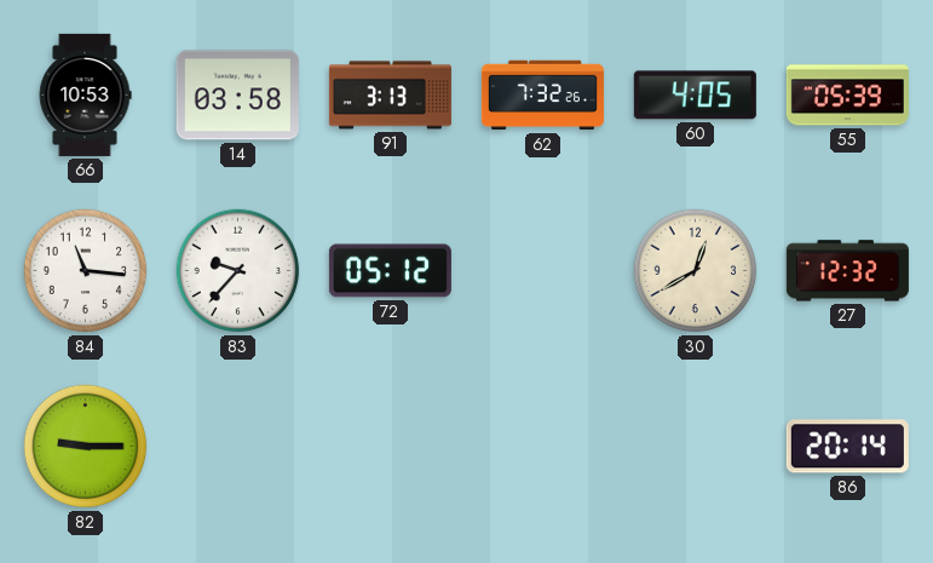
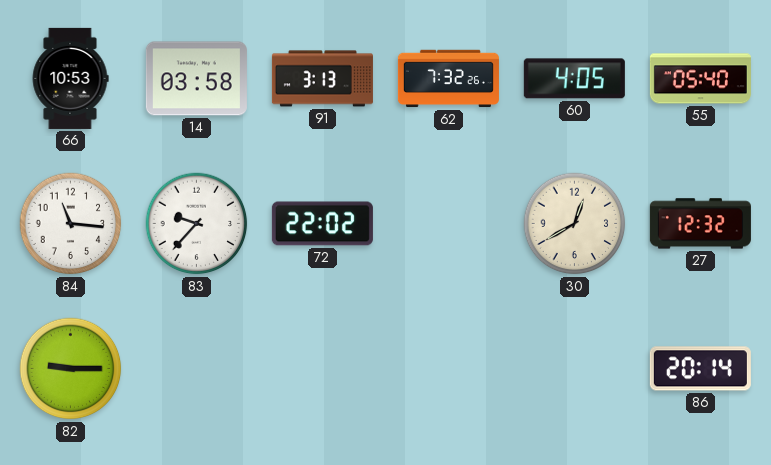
55: 05:39 -> 05:40 (700, 79)
72: 05:12 -> 22:02 (322, 224)
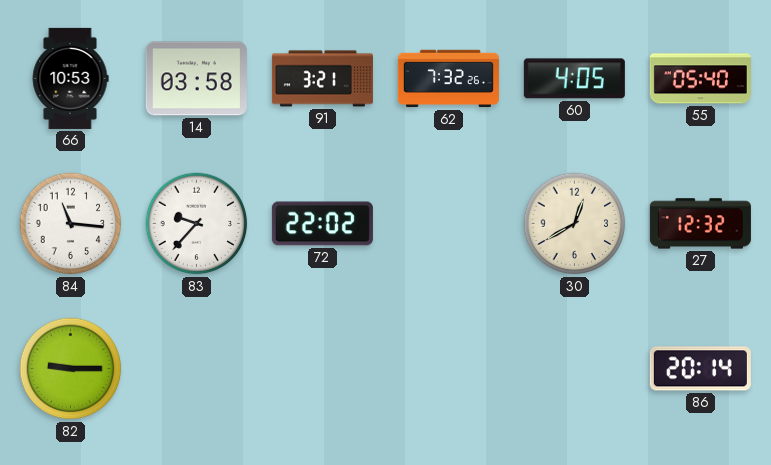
91: 3:13 -> 3:21 (322, 79)
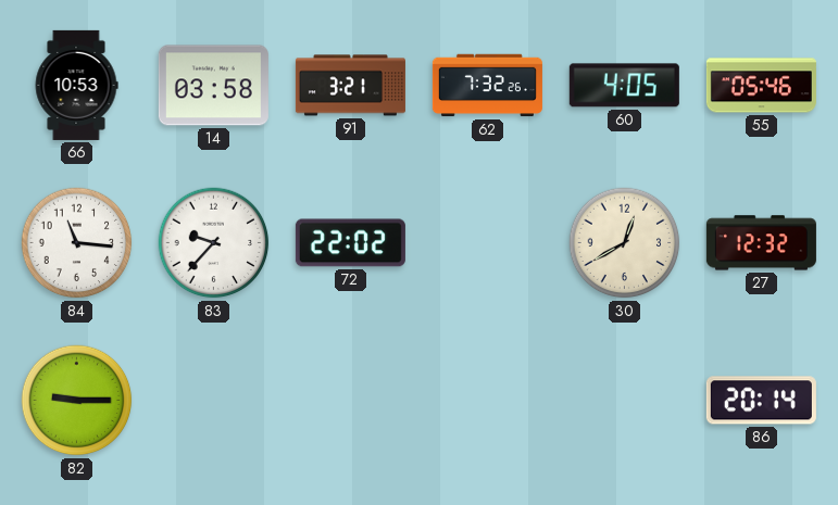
55: 05:40 -> 05:46 (761, 86)
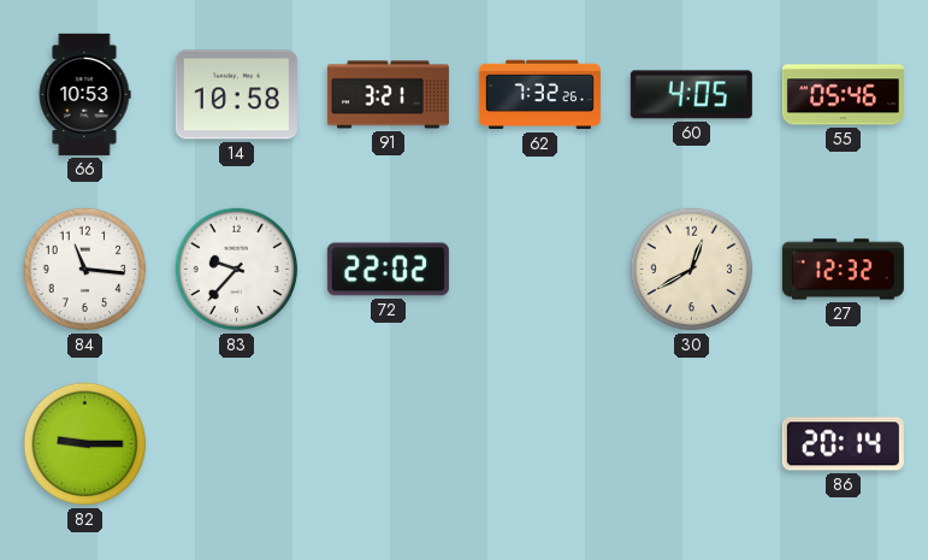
14: 03:58 -> 10:58 (236, 95)
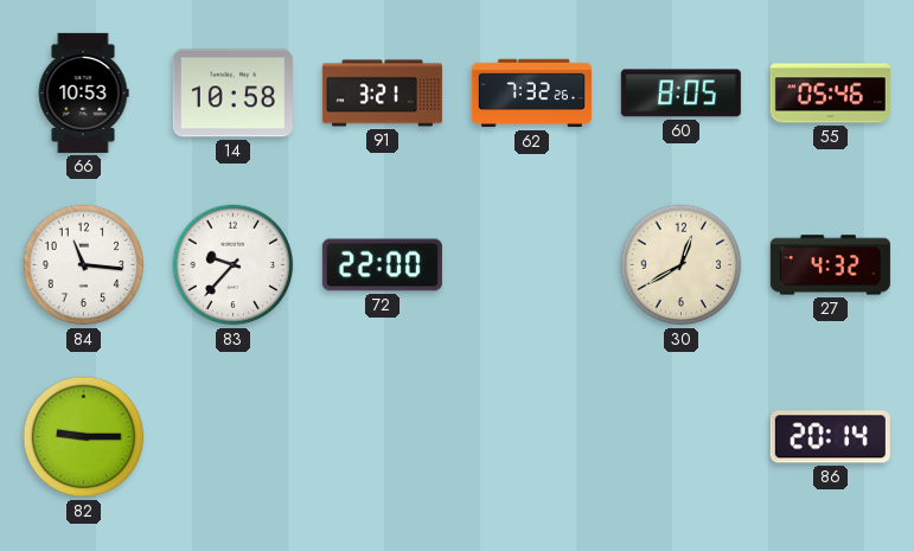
60: 4:05 -> 8:05 (680, 94)
72: 22:02 -> 22:00 (382, 265)
27: 12:32 -> 4:32 (830, 265)
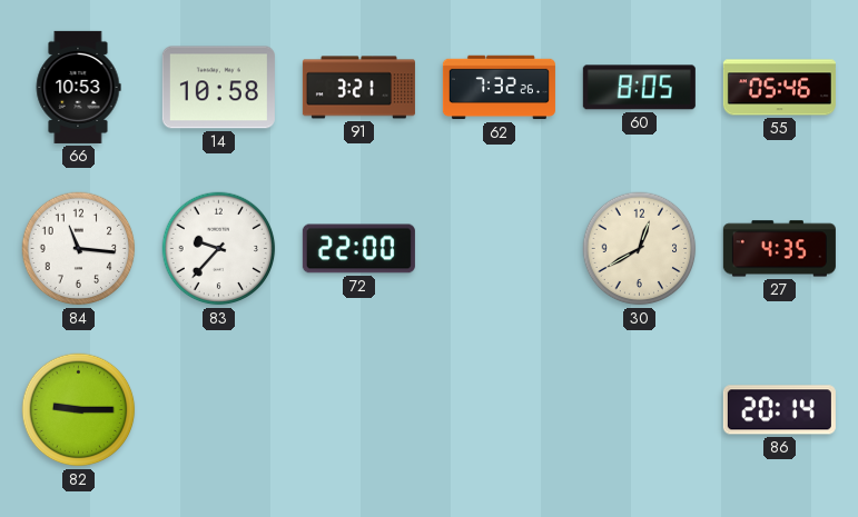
27: 4:32 -> 4:35 (779, 249)
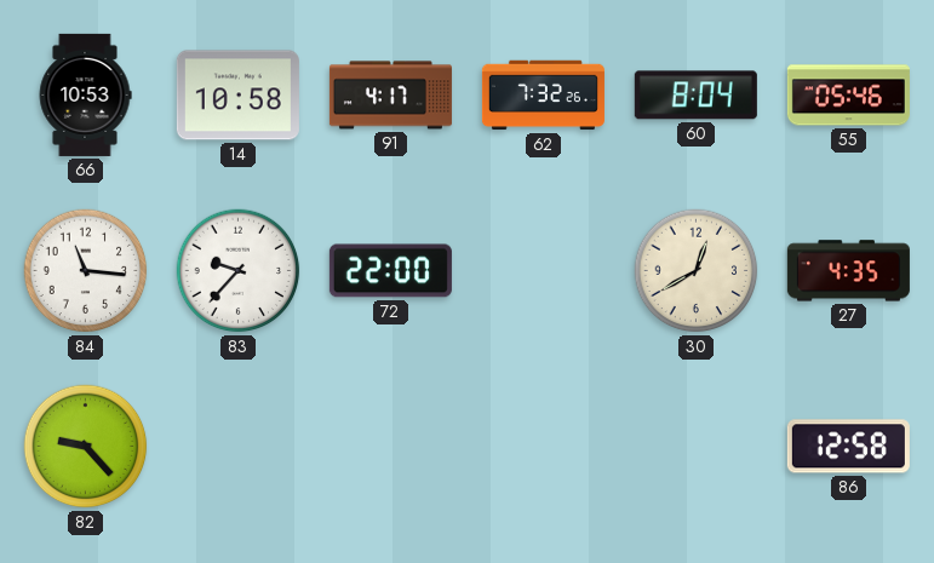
91: 3:21 -> 4:17 (390, 96)
60: 8:05 -> 8:04 (695, 96)
82: 9:15 -> 9:23 (86, 447)
86: 20:14 -> 12:58 (848, 447)
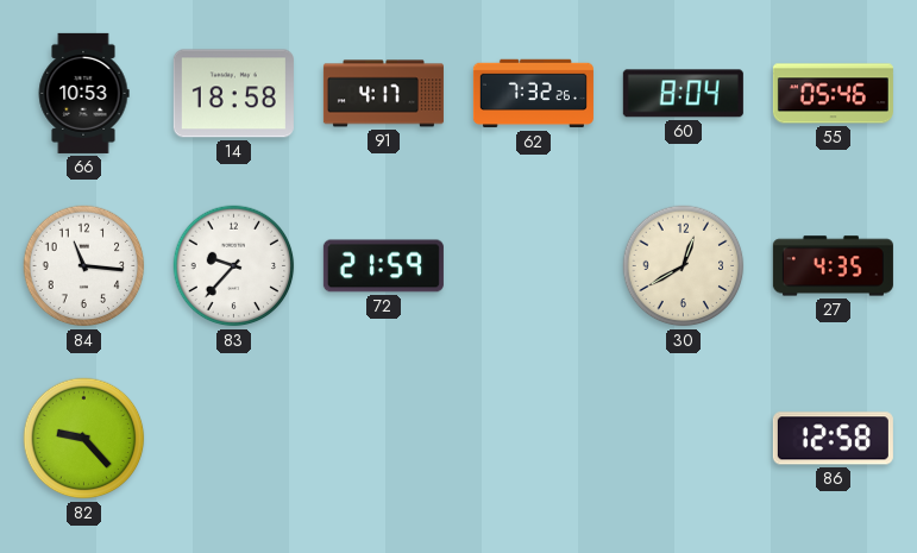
14: 10:58 -> 18:58 (233, 94)
72: 22:00 -> 21:59 (383, 266)
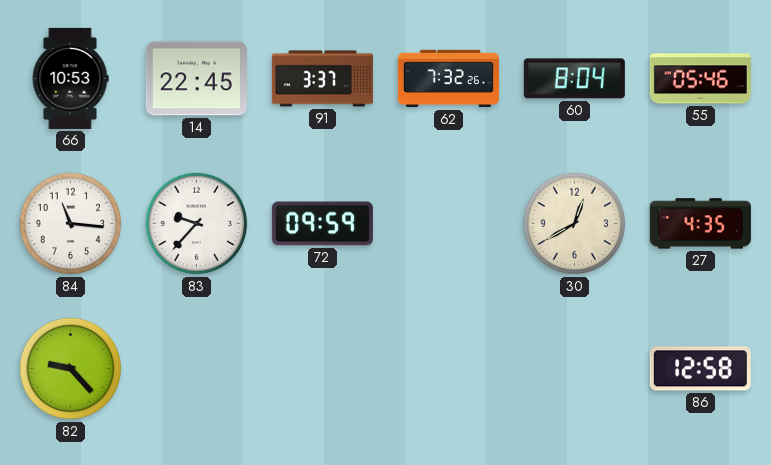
14: 18:58 -> 22:45 (196, 79)
91: 4:17 -> 3:37 (322, 79)
72: 21:59 -> 09:59 (322, 224)
